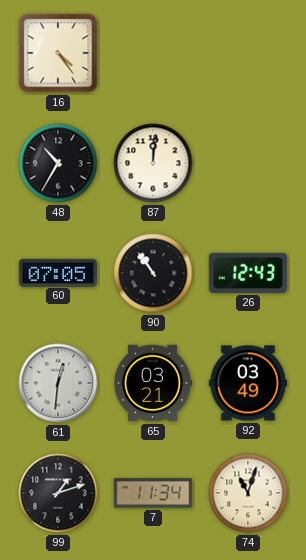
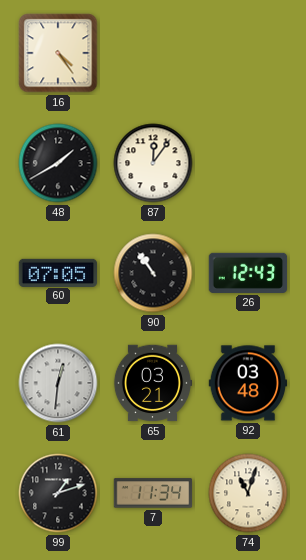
48: 10:35 -> 1:40 (58, 163)
87: 12:01 -> 12:06 (153, 163)
92: 03:49 -> 03:48 (248, 383)
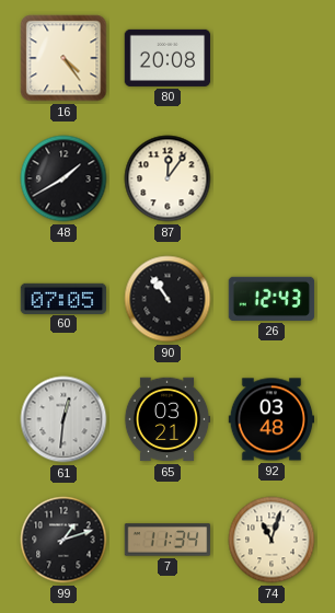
80: none -> 20:08 (168, 58)
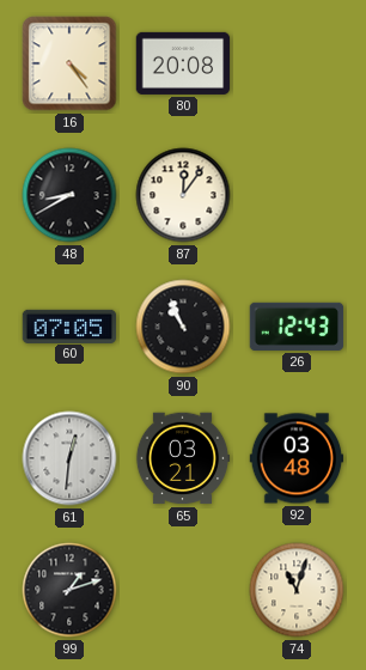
48: 1:40 -> 8:40 (69, 195)
90: 10:54 -> 10:56 (183, 327)
7: 11:34 -> none (168, 540)
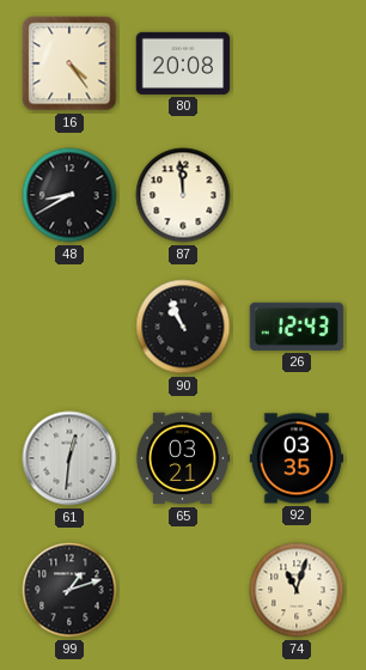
87: 12:06 -> 11:59 (183, 195)
60: 07:05 -> none (69, 325)
92: 03:48 -> 03:35 (297, 458)
